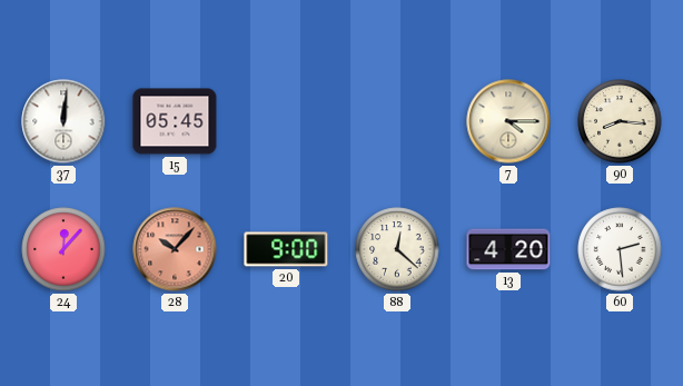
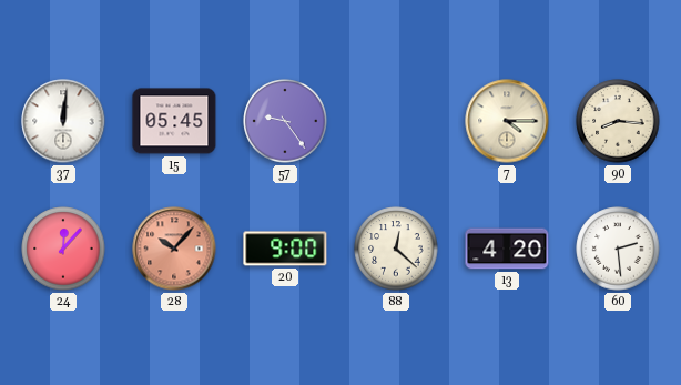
57: none -> 9:24 (285, 121)
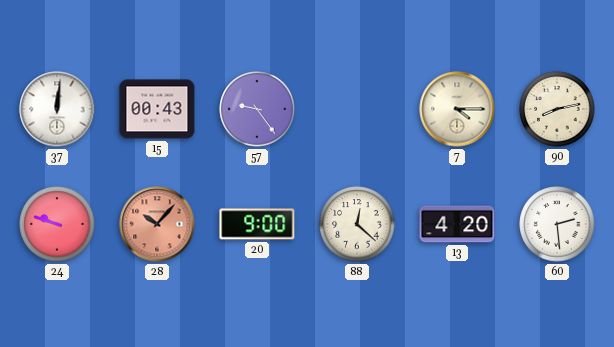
15: 05:45 -> 00:43 (157, 109)
90: 8:16 -> 8:13 (557, 109)
24: 12:07 -> 9:48 (57, 224)
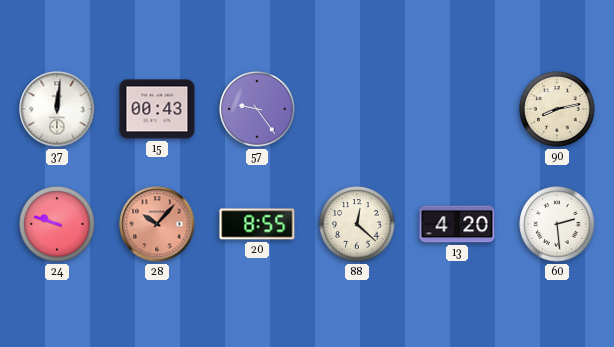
7: 4:15 -> none (457, 109)
20: 9:00 -> 8:55 (257, 224)
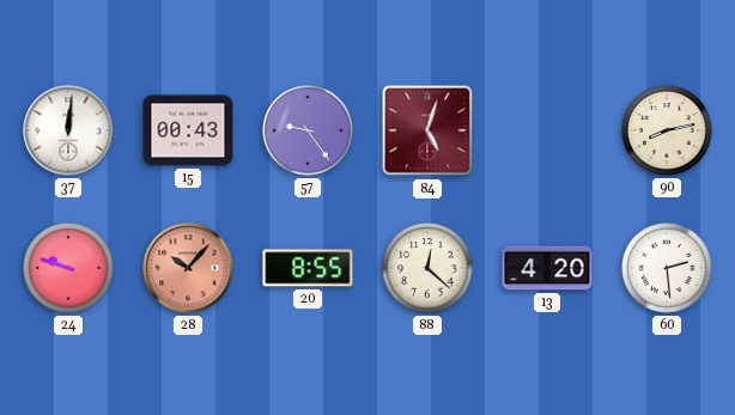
84: none -> 5:03 (427, 130)
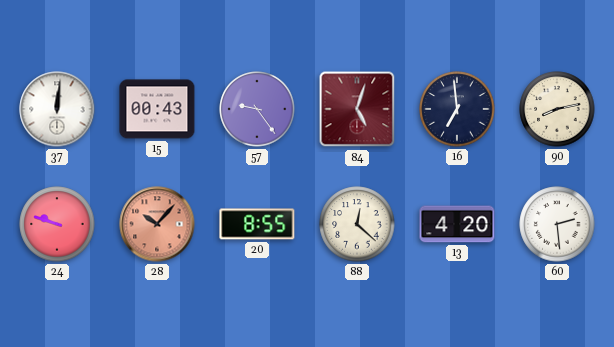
16: none -> 6:59 (457, 109)
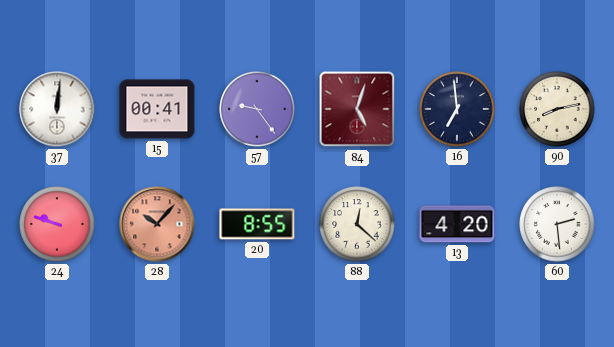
15: 00:43 -> 00:41 (157, 109)
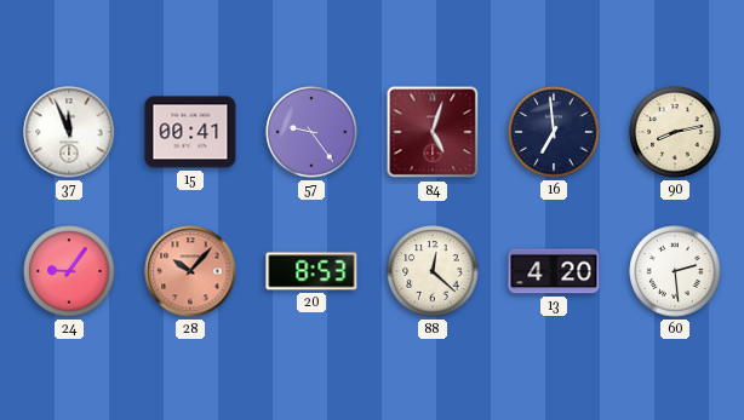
37: 12:01 -> 11:56 (69, 132)
24: 9:48 -> 9:06 (69, 271)
20: 8:55 -> 8:53 (311, 271)
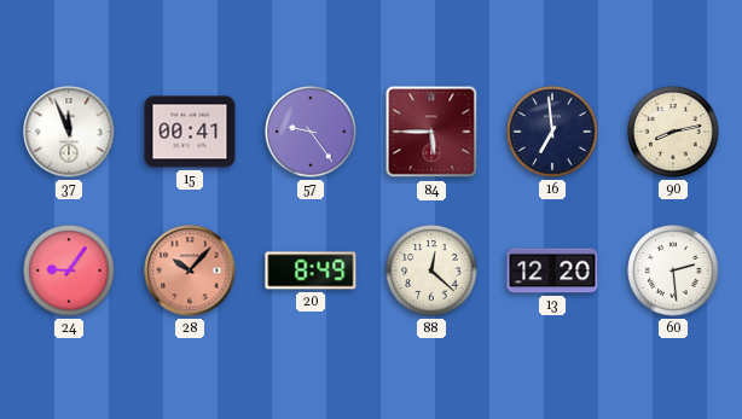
84: 5:03 -> 5:45 (431, 132)
20: 8:53 -> 8:49 (311, 270)
13: 4:20 -> 12:20 (552, 270)
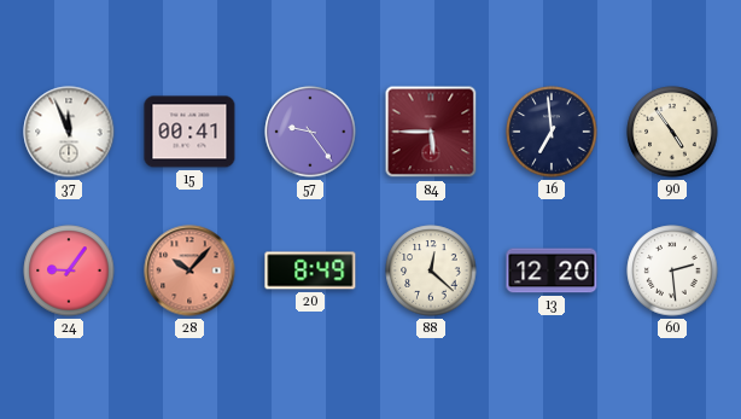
90: 8:13 -> 4:54 (672, 132)
